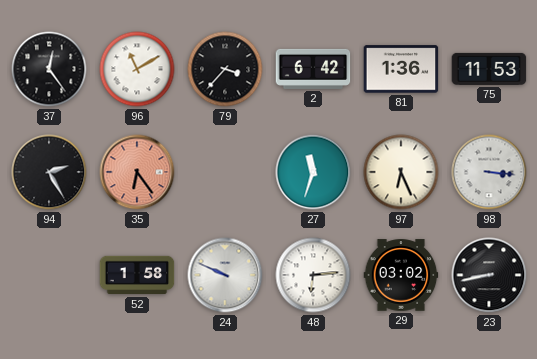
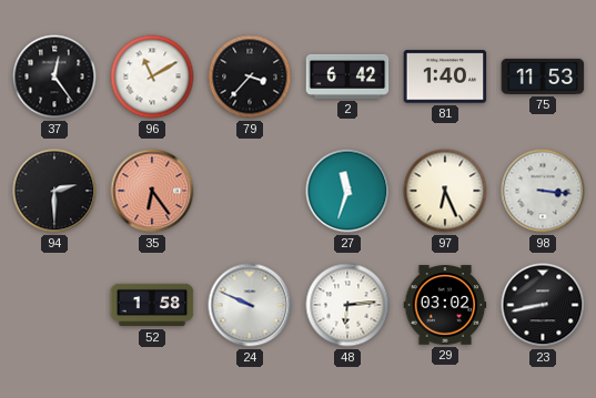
81: 1:36 -> 1:40 (445, 76)
94: 2:25 -> 2:30 (54, 191)
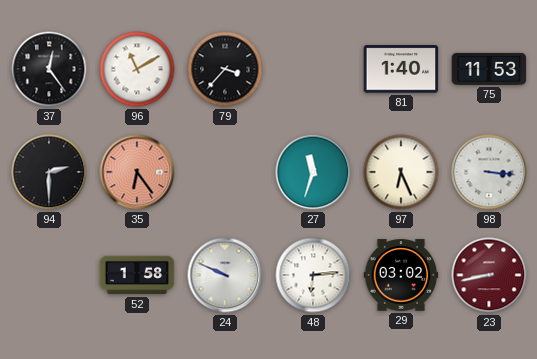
2: 6:42 -> none (347, 76)
23 dial: black -> burgundy (489, 275)
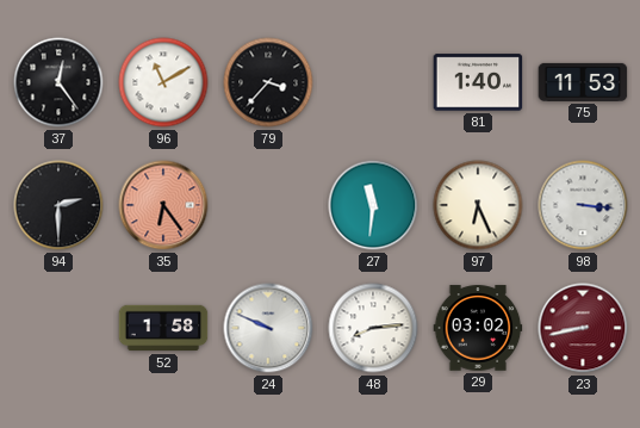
27: 11:33 -> 11:31 (373, 205)
48: 6:14 -> 8:14 (373, 328)
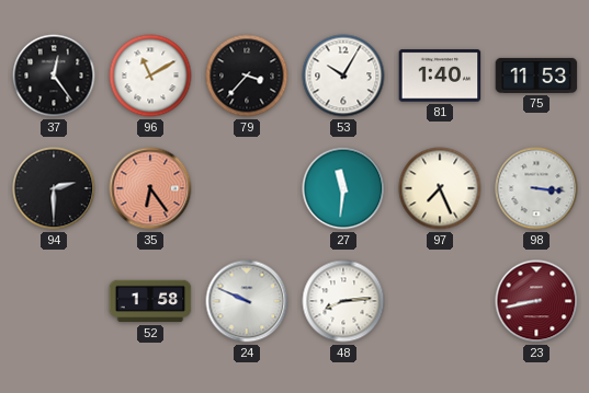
53: none -> 10:05 (343, 76)
97: 6:26 -> 7:26 (440, 188)
29: 03:02 -> none (478, 328)
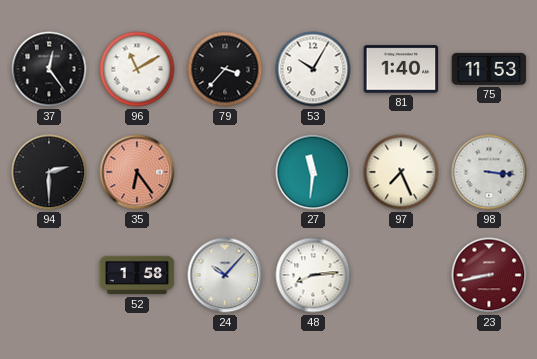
24: 9:49 -> 10:07 (225, 275)
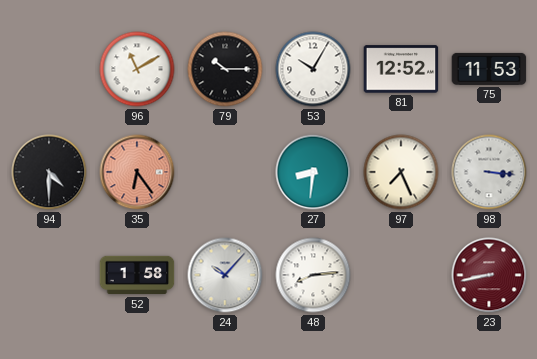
37: 12:24 -> none (49, 69)
79: 3:37 -> 10:15 (225, 69)
81: 1:40 -> 12:52 (401, 69)
94: 2:30 -> 4:30 (49, 172)
27: 11:31 -> 8:31 (313, 172)
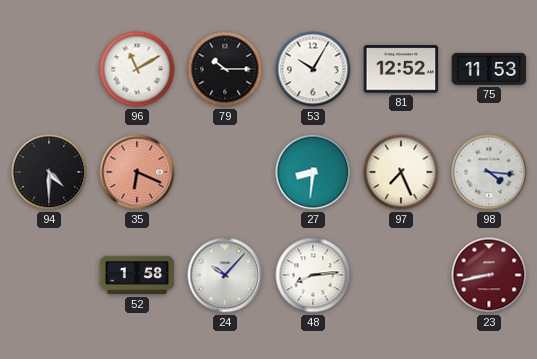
35: 6:24 -> 6:19 (137, 172)
98: 3:16 -> 4:16 (489, 172)
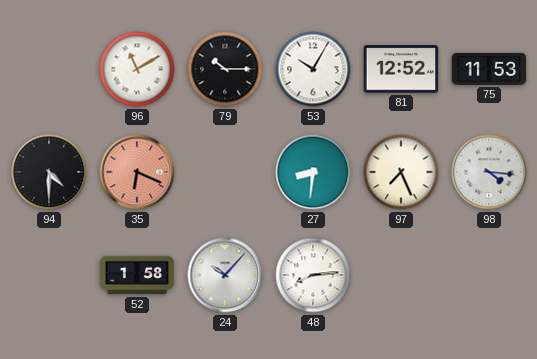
23: 8:43 -> none (489, 275)
